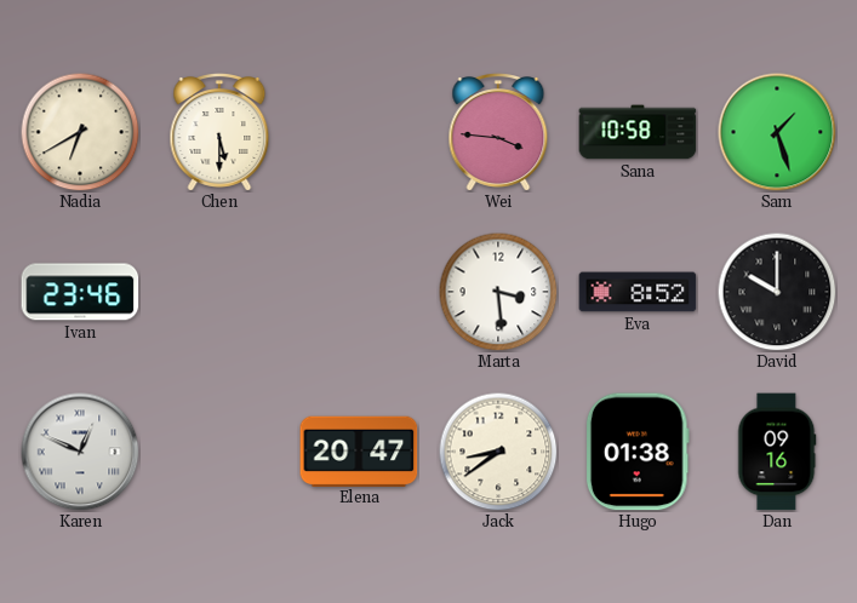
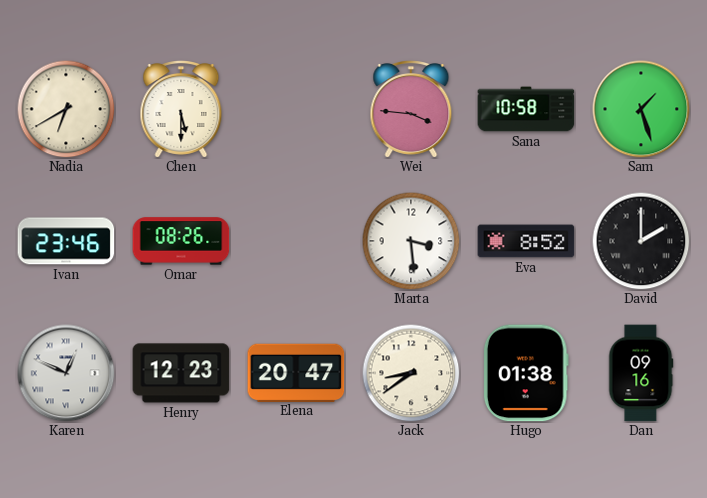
Omar: none -> 08:26 (181, 241)
David: 10:00 -> 2:00 (641, 241)
Henry: none -> 12:23 (181, 373)
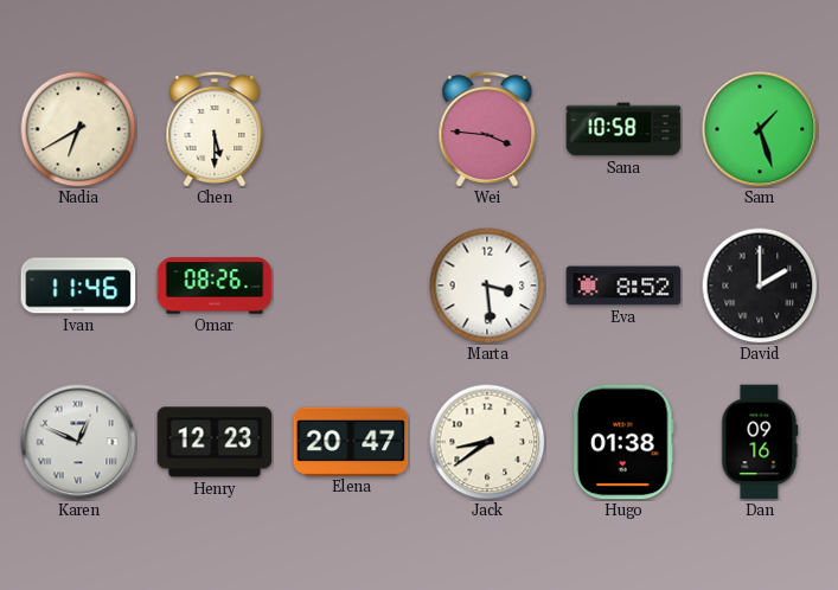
Ivan: 23:46 -> 11:46 (78, 286)
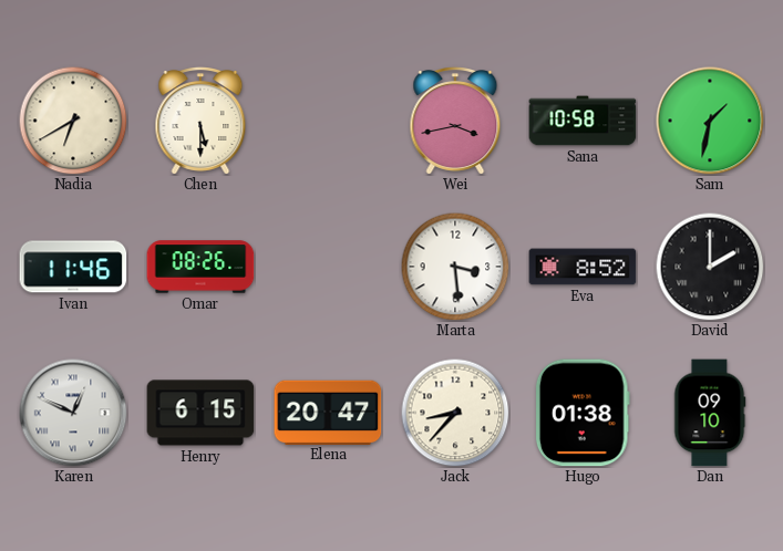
Wei: 3:46 -> 3:43 (455, 122)
Sam: 1:27 -> 1:32 (710, 121)
Henry: 12:23 -> 6:15 (200, 413)
Jack: 8:39 -> 8:37 (455, 413)
Dan: 09:16 -> 09:10 (710, 413)
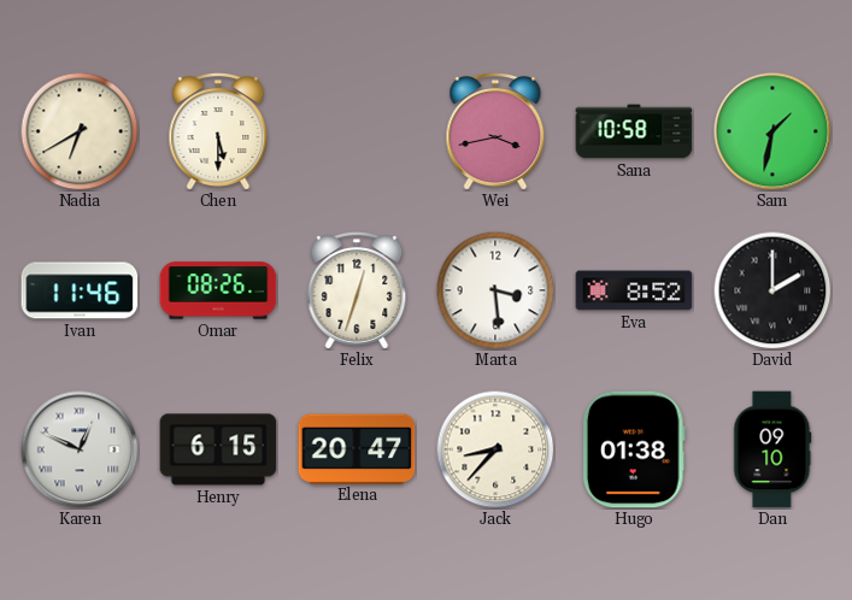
Felix: none -> 12:33 (357, 292)
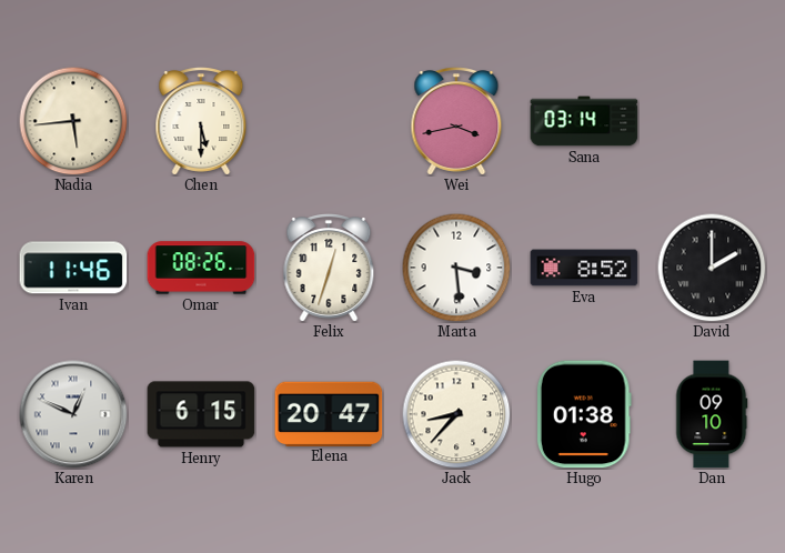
Nadia: 6:40 -> 5:44 (73, 121)
Sana: 10:58 -> 03:14 (584, 121)
Sam: 1:32 -> none (772, 131)
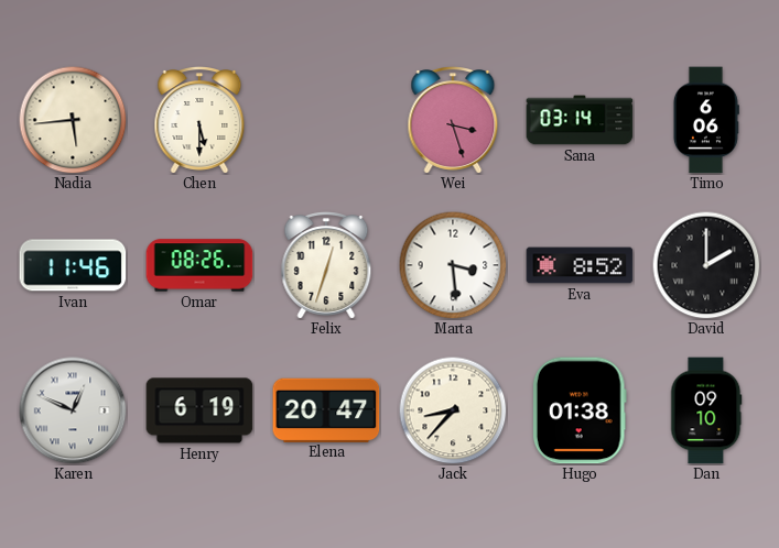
Wei: 3:43 -> 3:27 (453, 121)
Timo: none -> 6:06 (705, 120)
Henry: 6:15 -> 6:19 (199, 410)
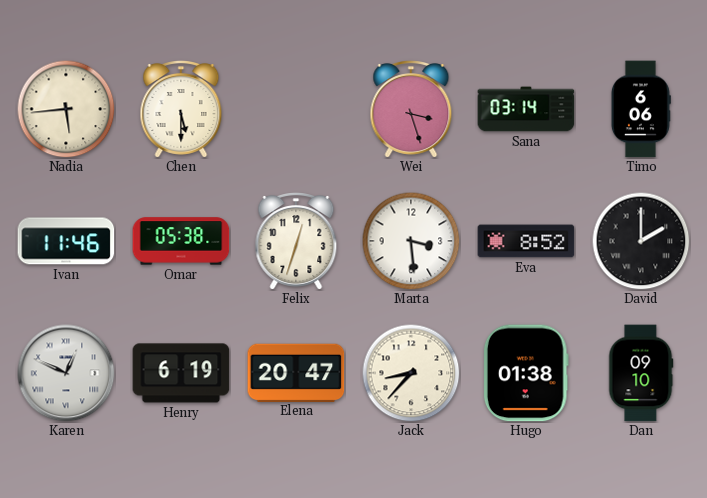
Omar: 08:26 -> 05:38 (181, 241)
